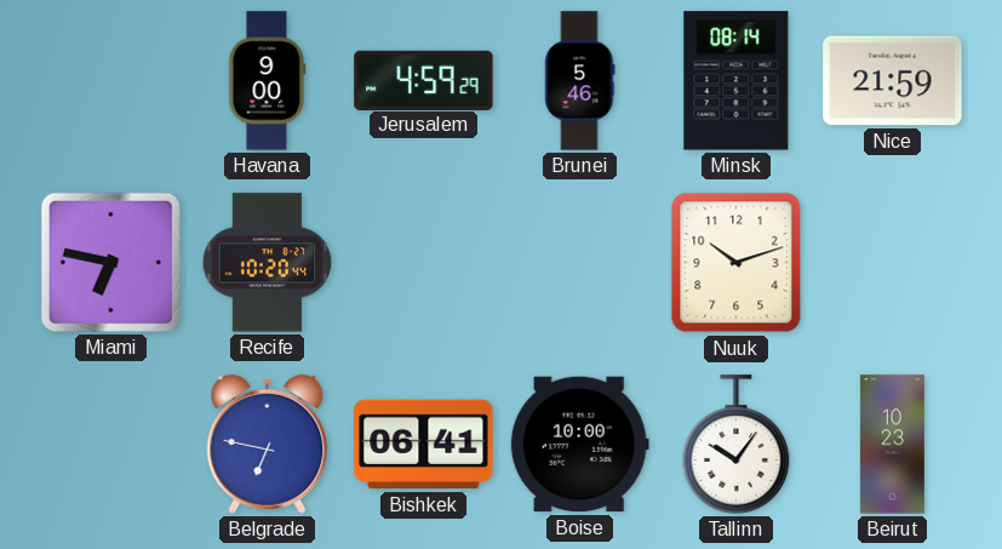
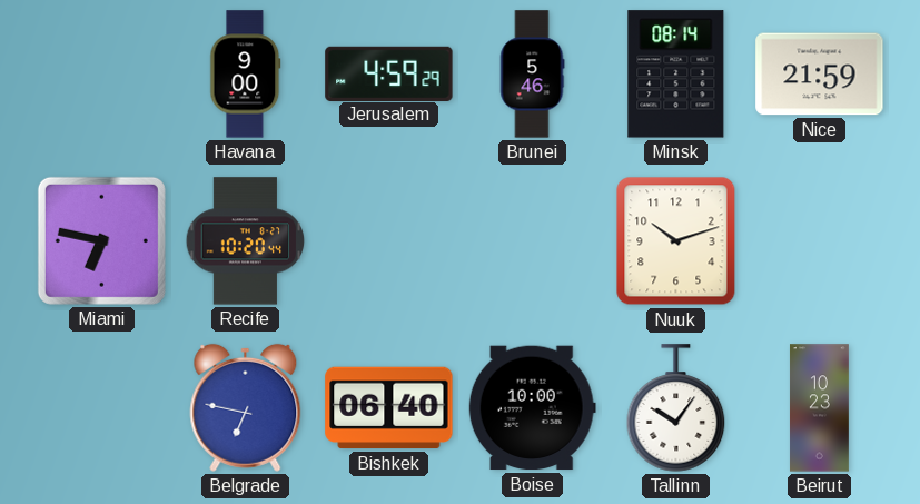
Bishkek: 06:41 -> 06:40 (389, 408)
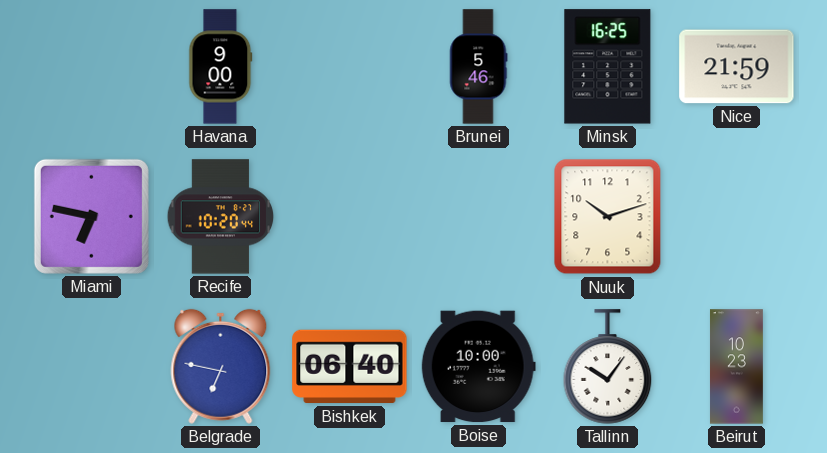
Jerusalem: 4:59 -> none (389, 73)
Minsk: 08:14 -> 16:25 (608, 67)
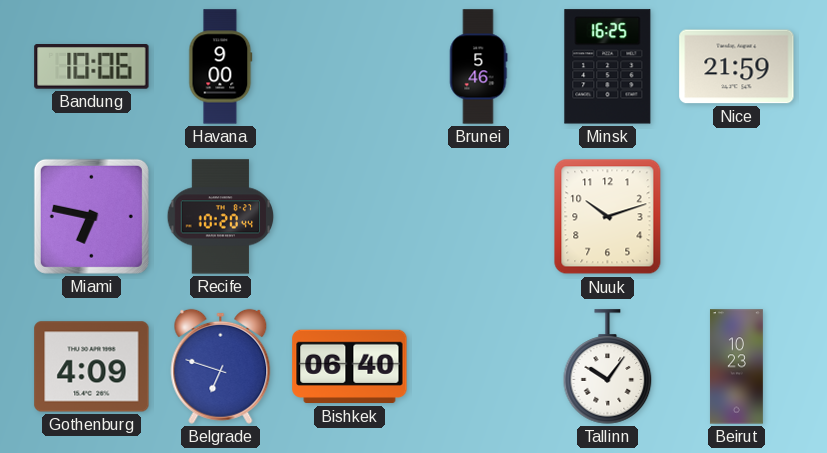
Bandung: none -> 10:06 (92, 67)
Gothenburg: none -> 4:09 (92, 367)
Belgrade: 6:47 -> 6:48 (221, 366)
Boise: 10:00 -> none (478, 367)
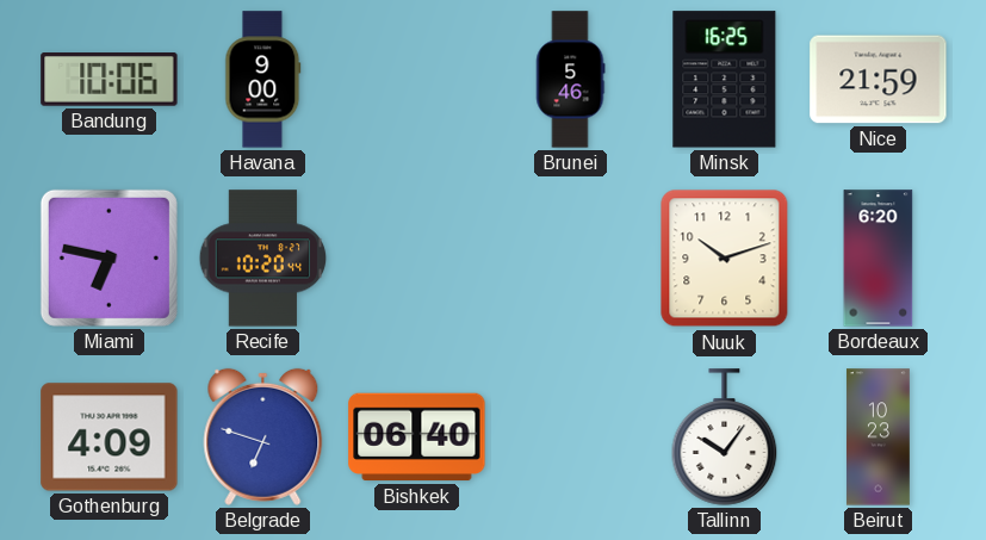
Bordeaux: none -> 6:20 (879, 259)
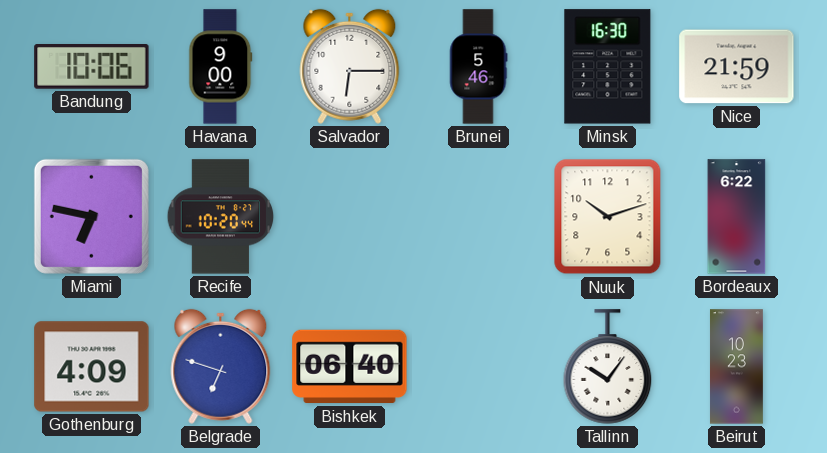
Salvador: none -> 6:15 (350, 66)
Minsk: 16:25 -> 16:30 (608, 67)
Bordeaux: 6:20 -> 6:22 (737, 217)
